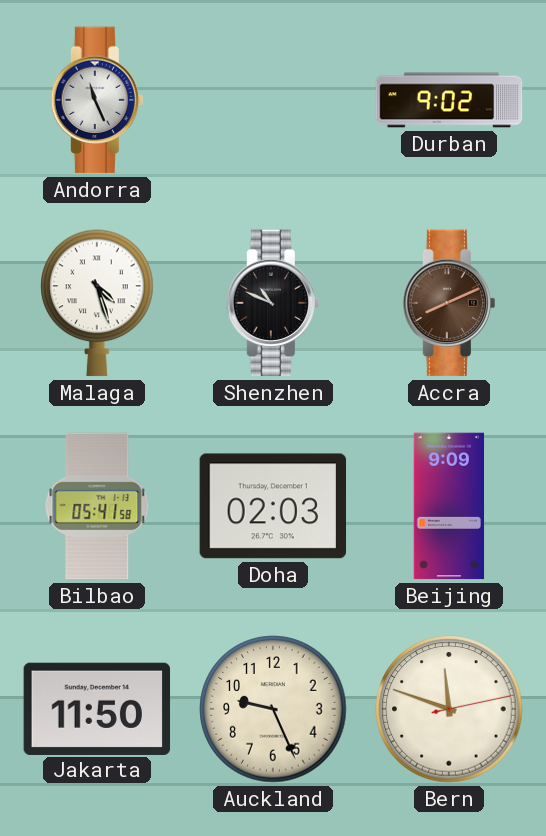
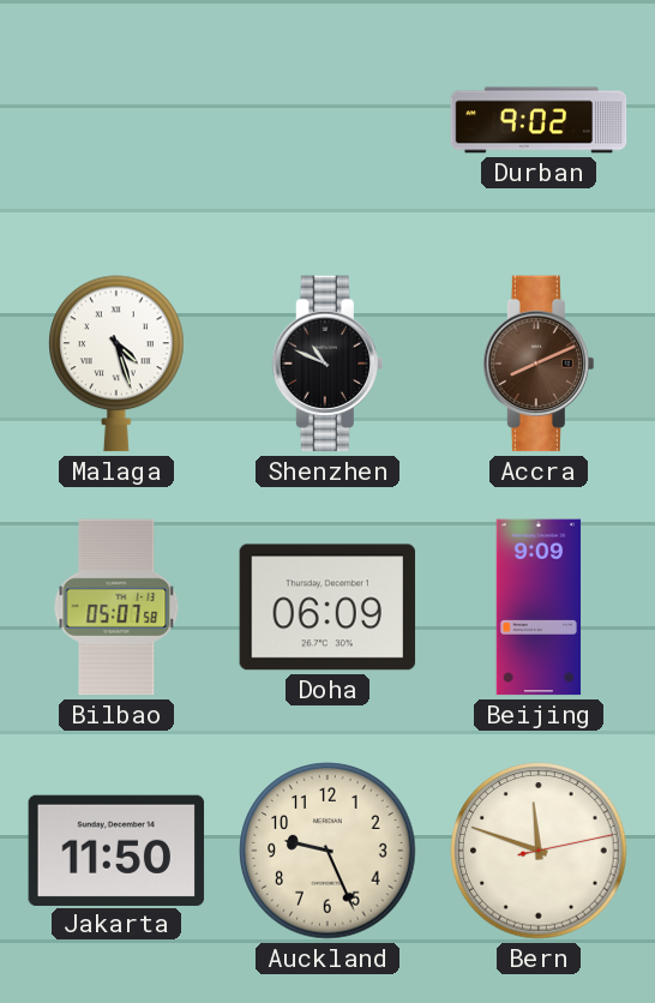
Andorra: 11:26 -> none (96, 100)
Bilbao: 05:41 -> 05:07 (116, 607)
Doha: 02:03 -> 06:09 (327, 607)
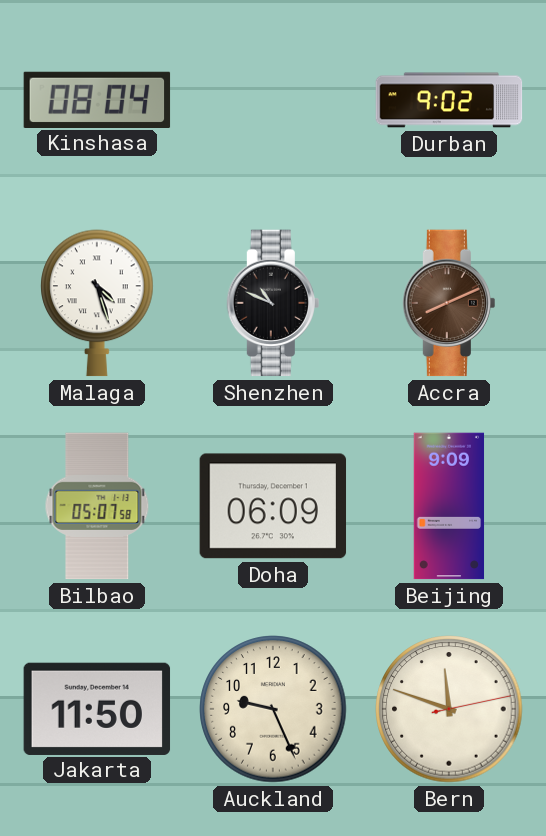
Kinshasa: none -> 08:04 (97, 99)
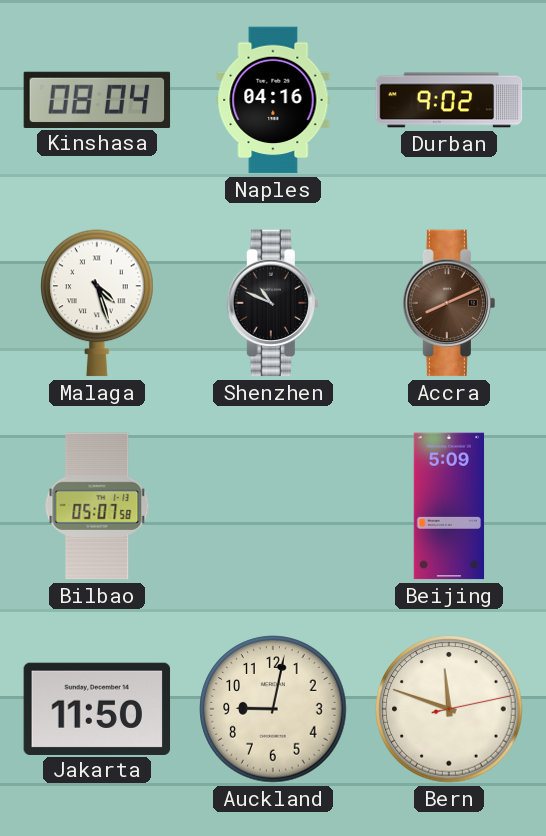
Naples: none -> 04:16 (273, 100)
Doha: 06:09 -> none (273, 506)
Beijing: 9:09 -> 5:09 (449, 506)
Auckland: 9:26 -> 9:02 (273, 709)
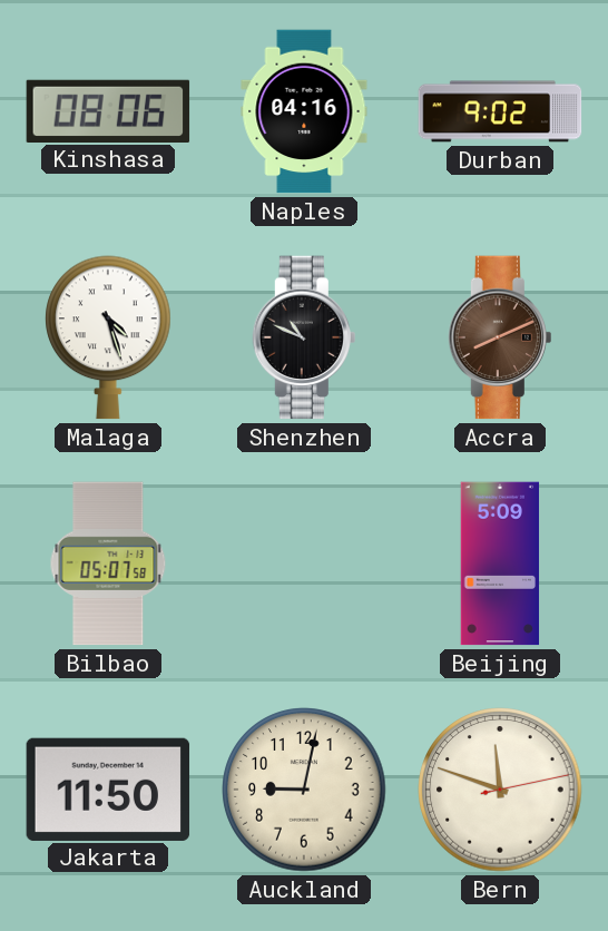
Kinshasa: 08:04 -> 08:06 (108, 110)
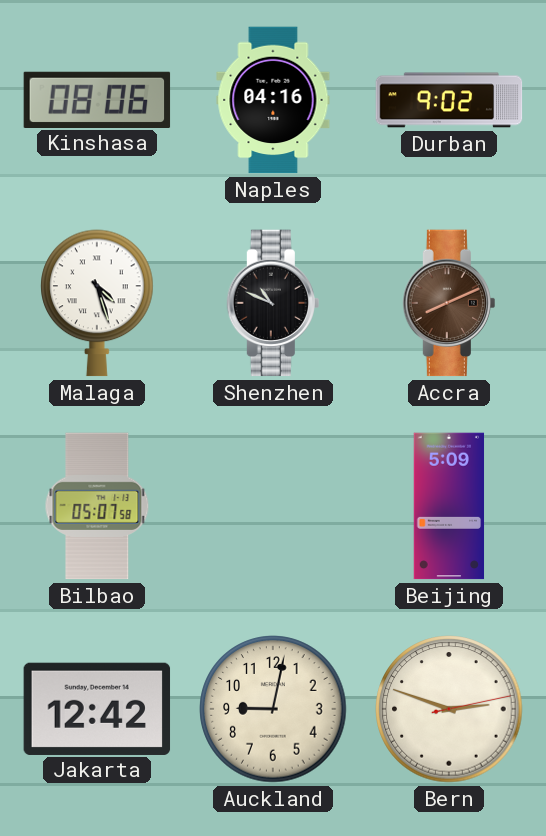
Jakarta: 11:50 -> 12:42 (97, 708)
Bern: 11:48 -> 2:48 (449, 709)
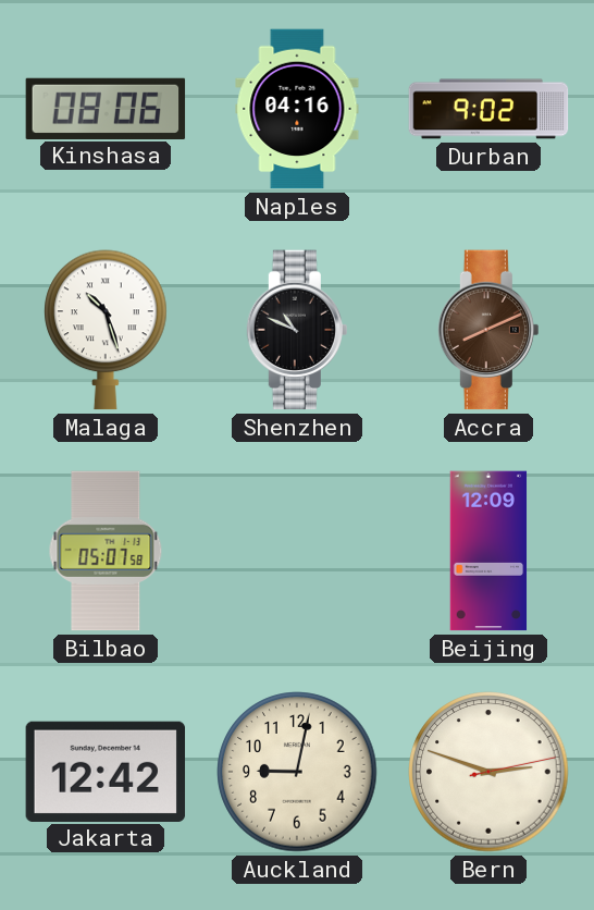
Malaga: 4:27 -> 10:27 (106, 330)
Beijing: 5:09 -> 12:09 (488, 551)
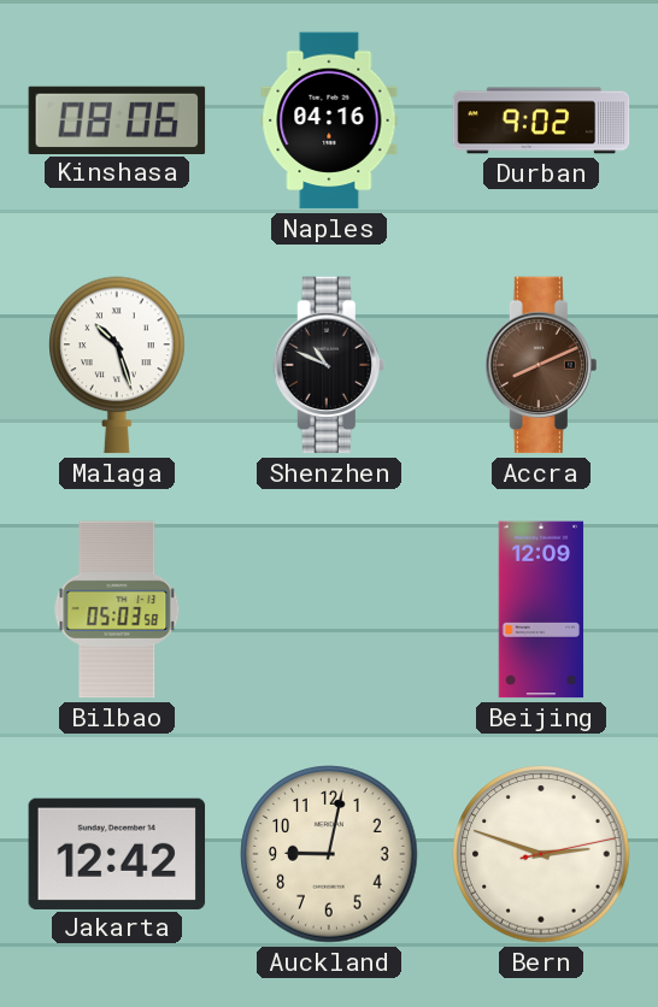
Bilbao: 05:07 -> 05:03 (117, 609)
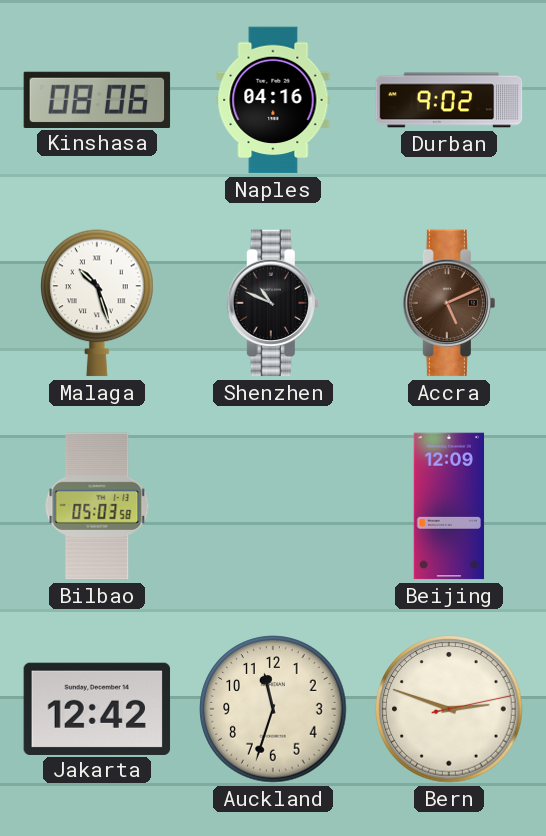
Accra: 8:11 -> 5:11 (448, 303)
Auckland: 9:02 -> 11:33 (273, 709)
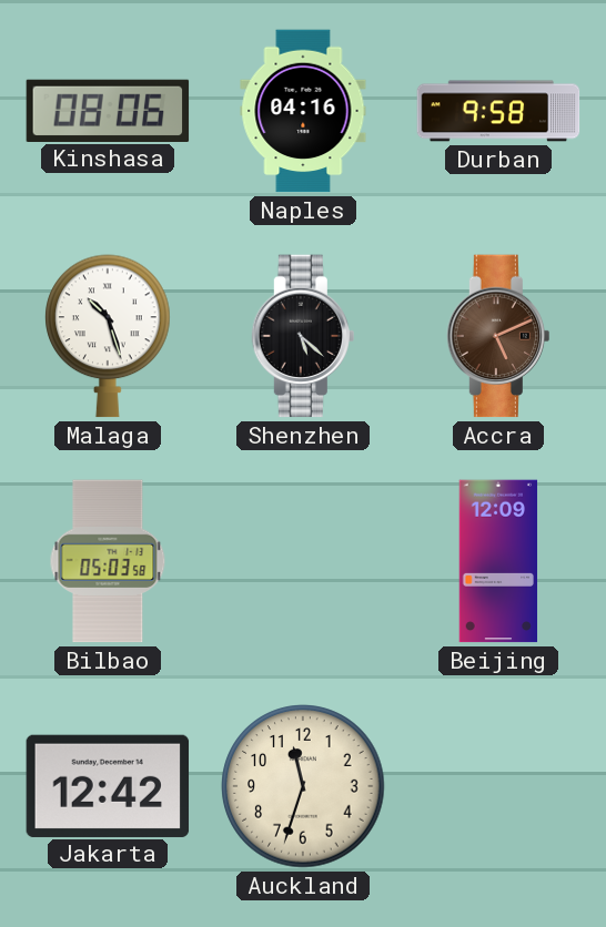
Durban: 9:02 -> 9:58 (498, 111)
Shenzhen: 10:49 -> 5:22 (302, 336)
Bern: 2:48 -> none (449, 709)
